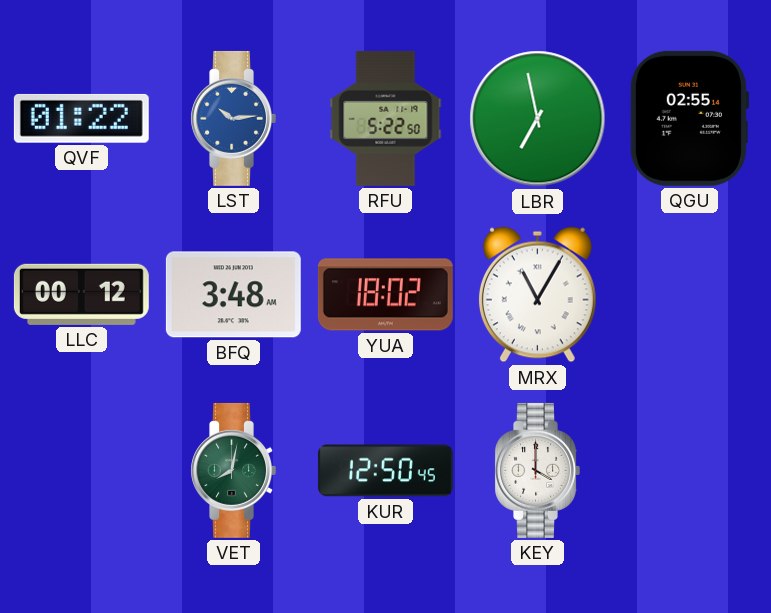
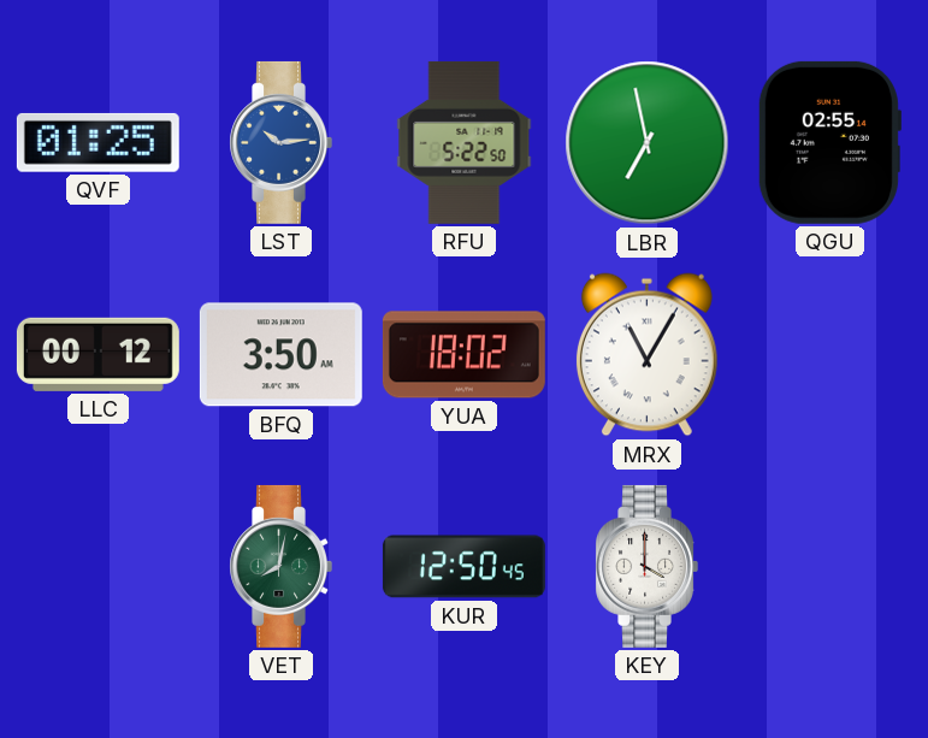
QVF: 01:22 -> 01:25 (97, 142)
BFQ: 3:48 -> 3:50 (280, 355)
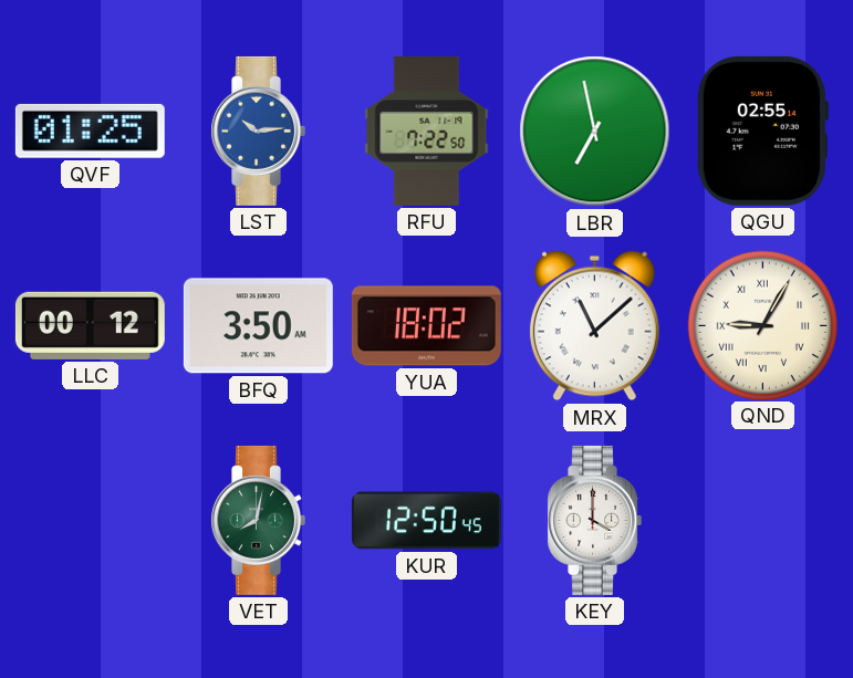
RFU: 5:22 -> 7:22 (427, 131)
MRX: 11:05 -> 11:08 (594, 326)
QND: none -> 9:05 (762, 325)
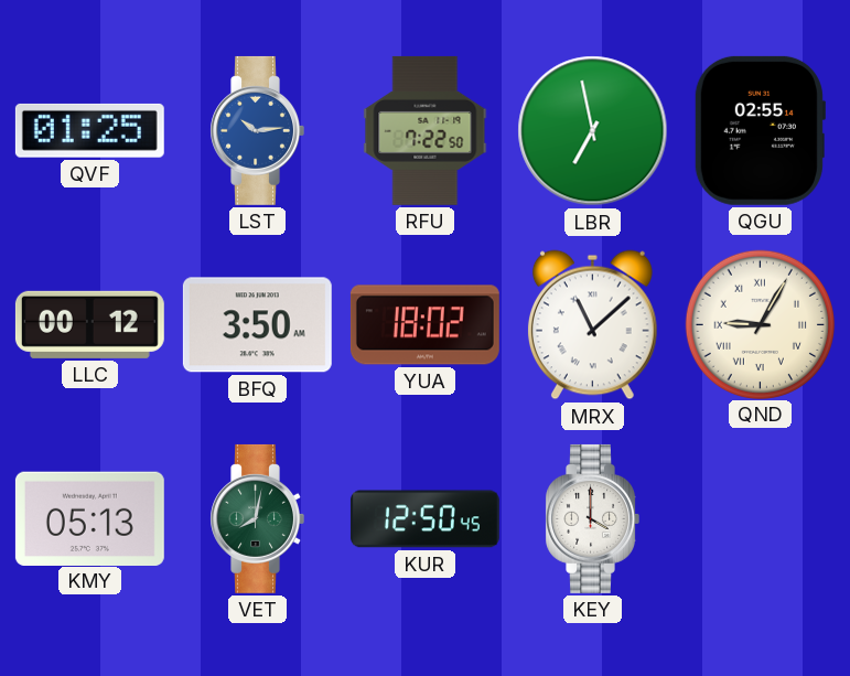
KMY: none -> 05:13 (89, 518)
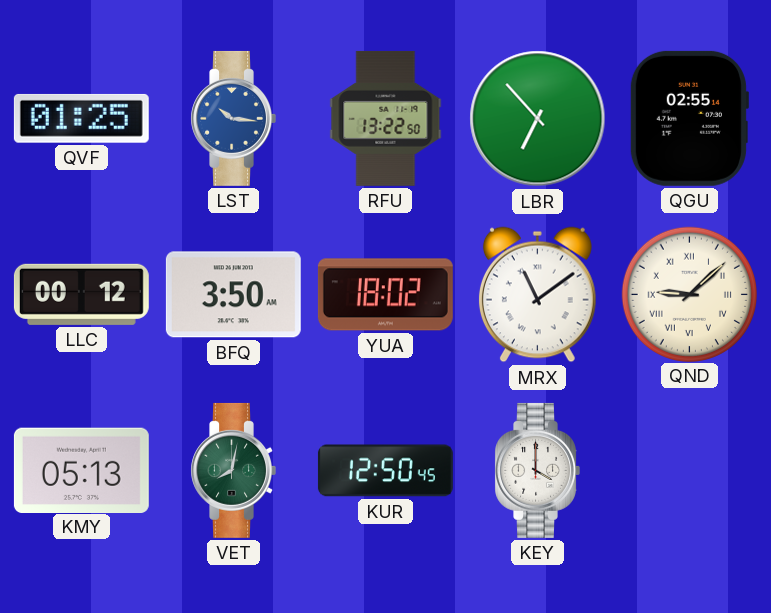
LST: 10:14 -> 10:16 (233, 118)
RFU: 7:22 -> 13:22 (386, 118)
LBR: 6:58 -> 6:53 (538, 119)
MRX: 11:08 -> 11:09 (537, 295)
QND: 9:05 -> 9:08 (689, 294)
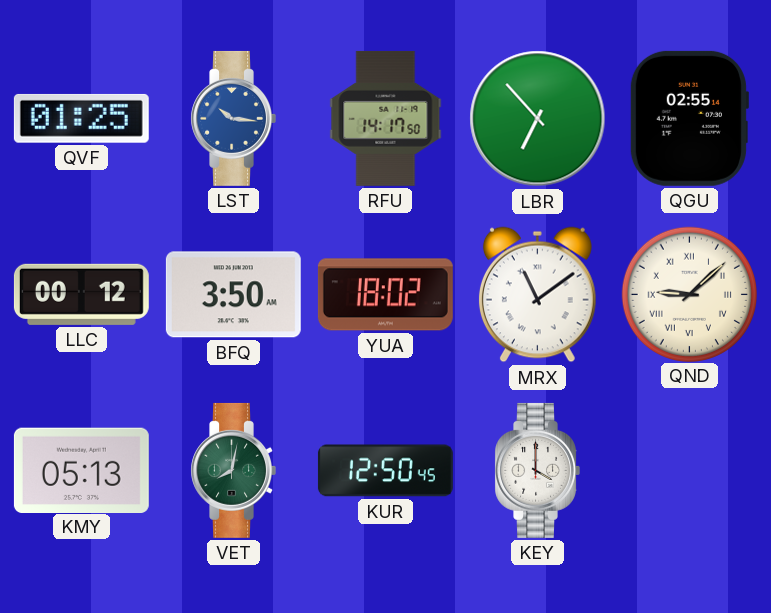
RFU: 13:22 -> 14:17 (386, 118)
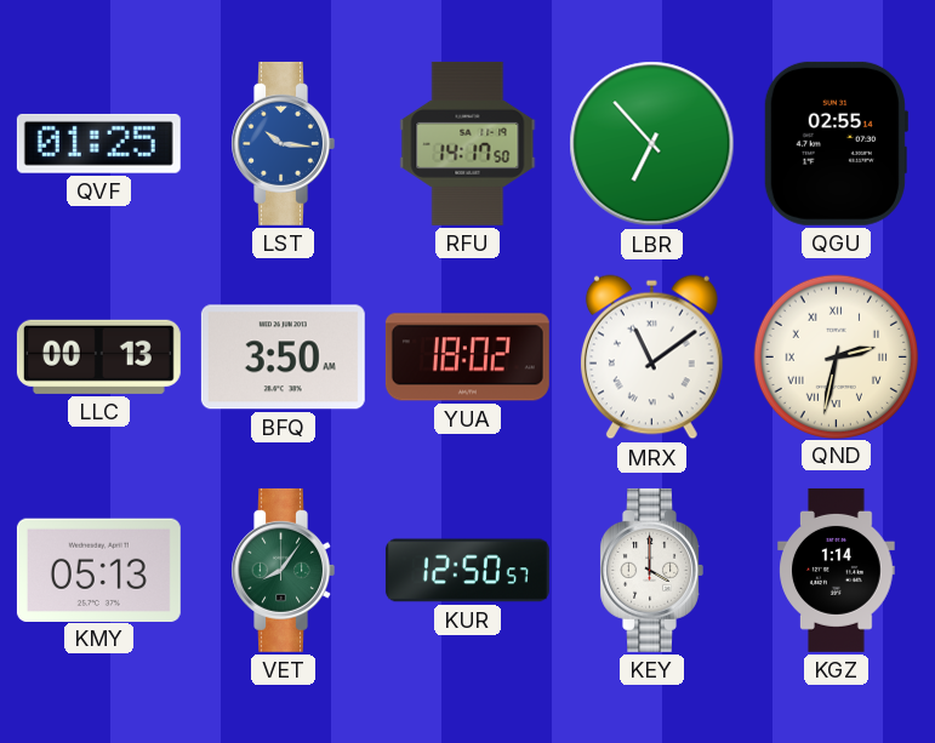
LLC: 00:12 -> 00:13 (98, 356)
QND: 9:08 -> 2:32 (836, 356)
VET: 8:02 -> 8:06 (283, 570)
KUR: 12:50:45 -> 12:50:57 (467, 571)
KGZ: none -> 1:14 (837, 570)
